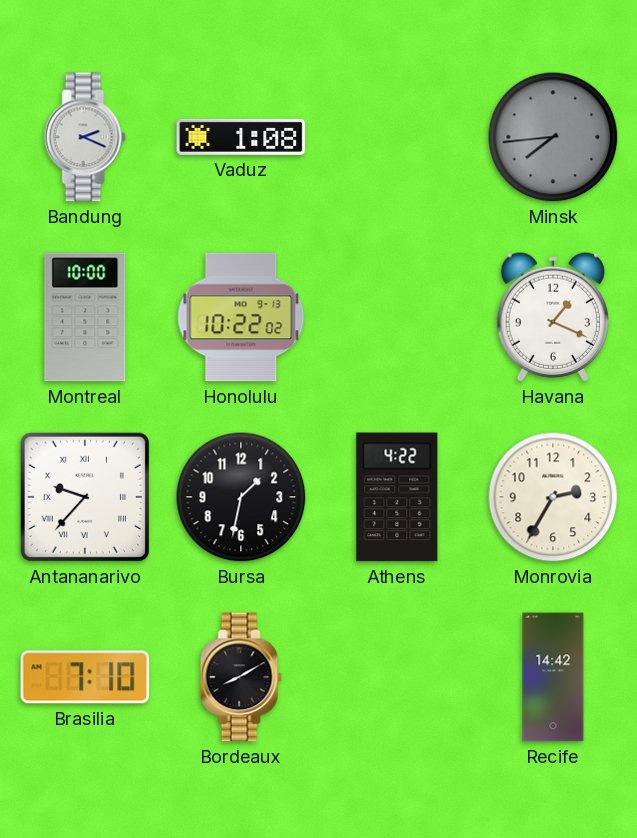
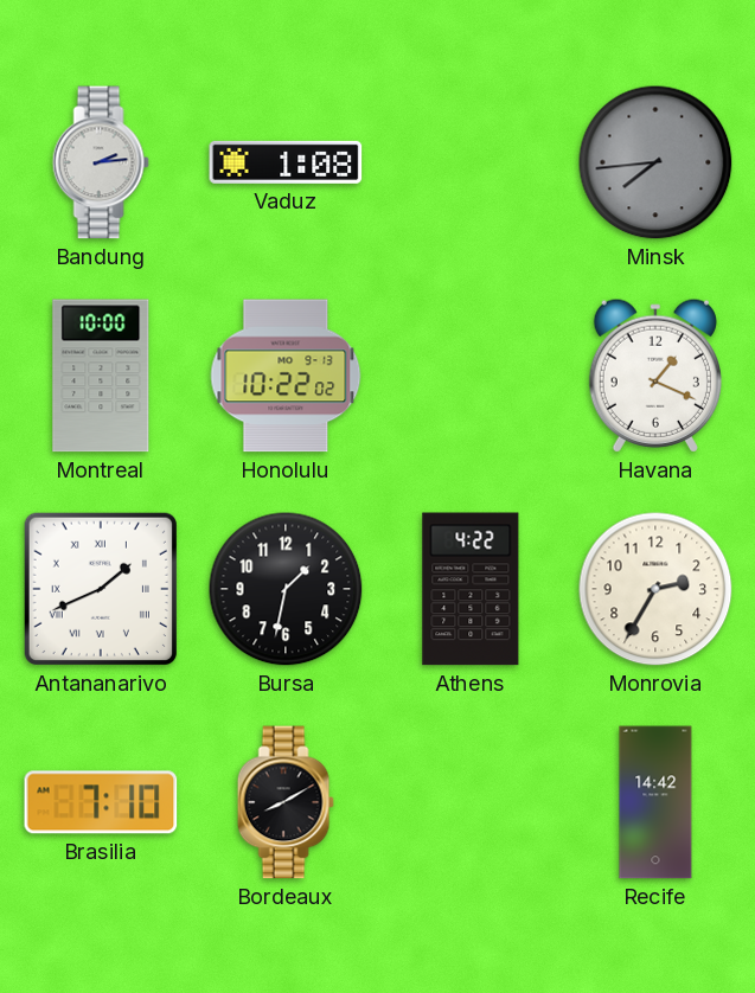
Bandung: 2:19 -> 2:14 (101, 162)
Antananarivo: 9:37 -> 1:41 (101, 589)
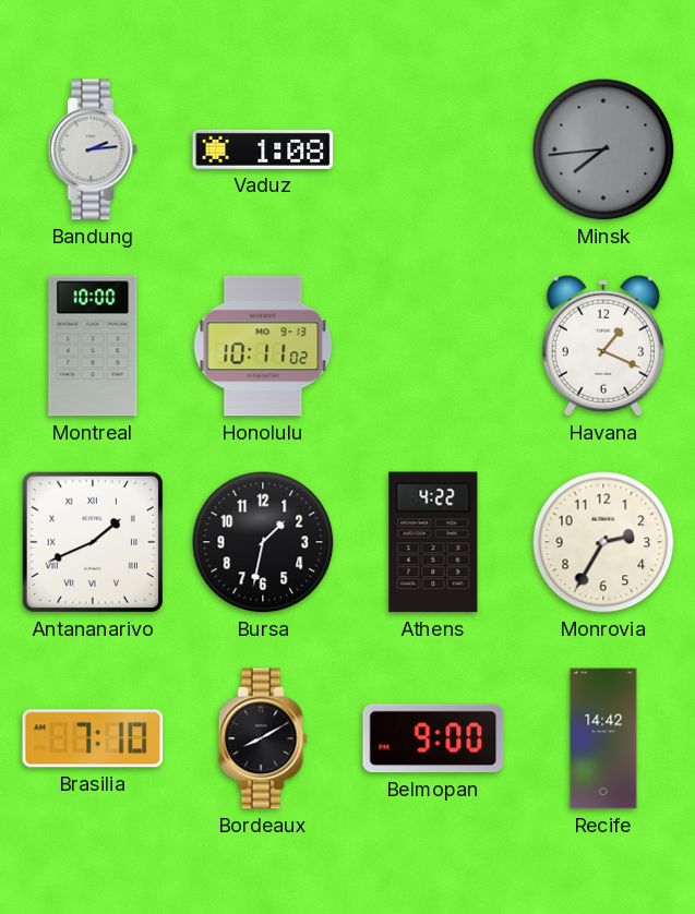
Honolulu: 10:22 -> 10:11 (263, 346)
Belmopan: none -> 9:00 (433, 738)
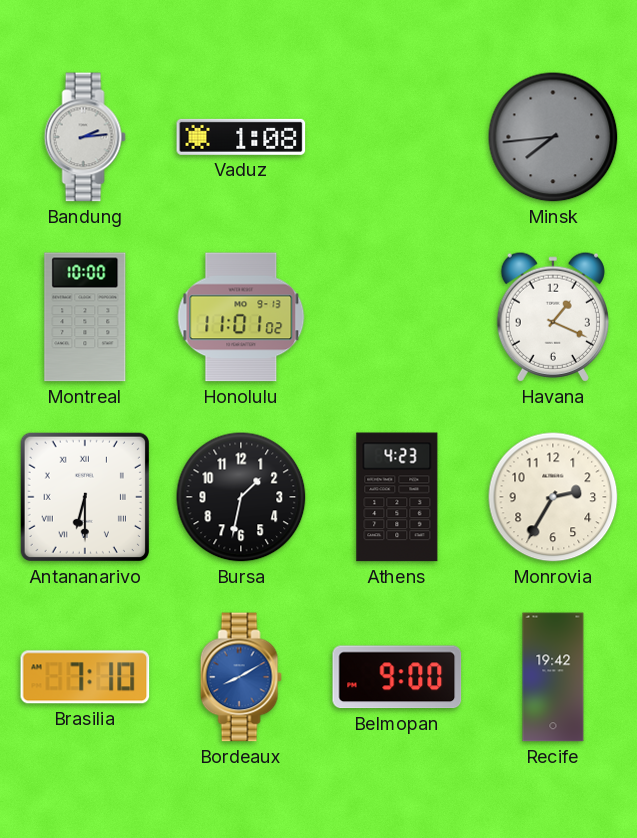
Honolulu: 10:11 -> 11:01 (241, 317)
Antananarivo: 1:41 -> 6:30 (85, 497)
Athens: 4:22 -> 4:23 (397, 497)
Bordeaux dial: black -> blue (241, 677)
Recife: 14:42 -> 19:42 (553, 677)
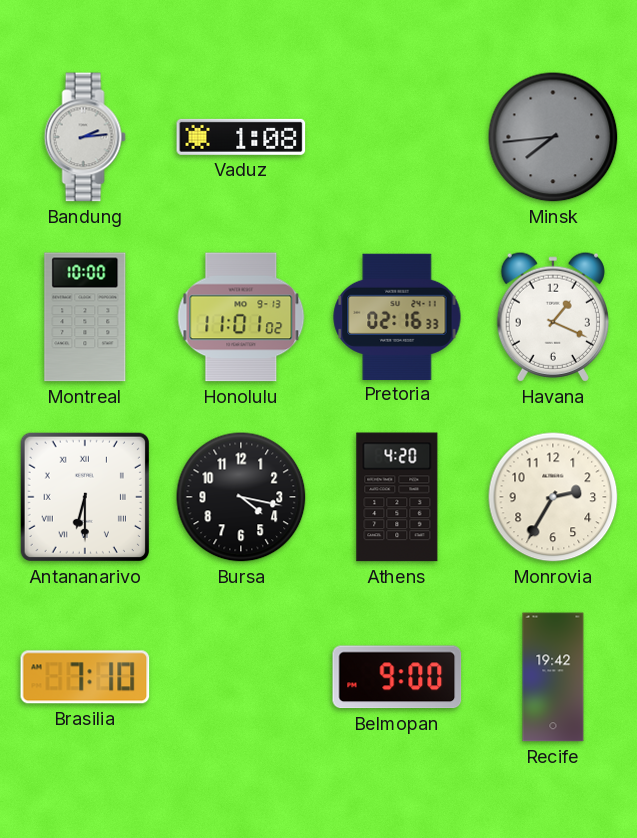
Pretoria: none -> 02:16 (397, 316)
Bursa: 1:32 -> 4:17 (241, 497)
Athens: 4:23 -> 4:20 (397, 497)
Bordeaux: 8:10 -> none (241, 677)
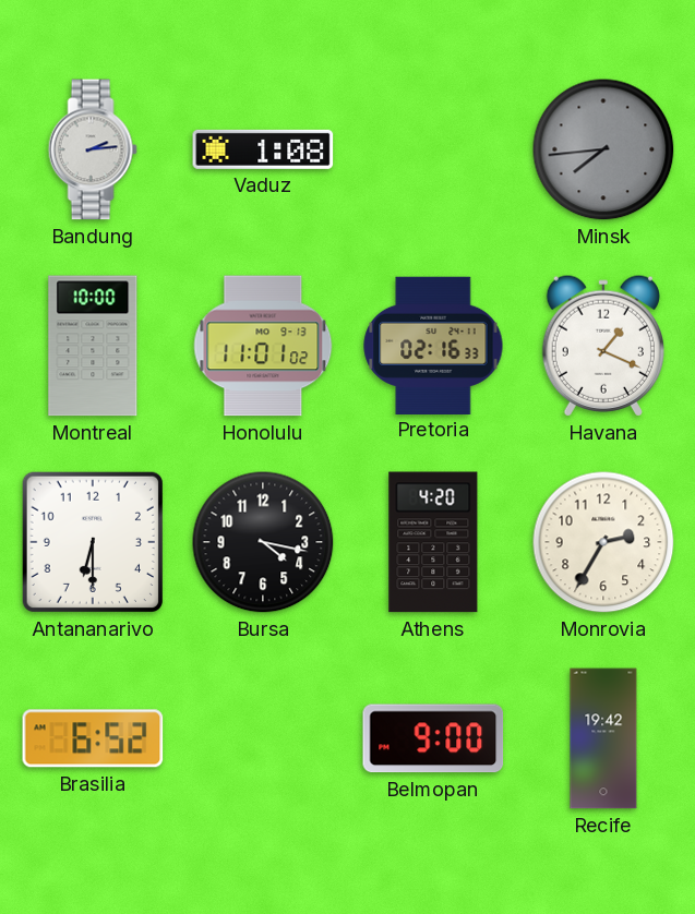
Antananarivo numerals: Roman -> Arabic (93, 542)
Brasilia: 7:10 -> 6:52 (93, 738)
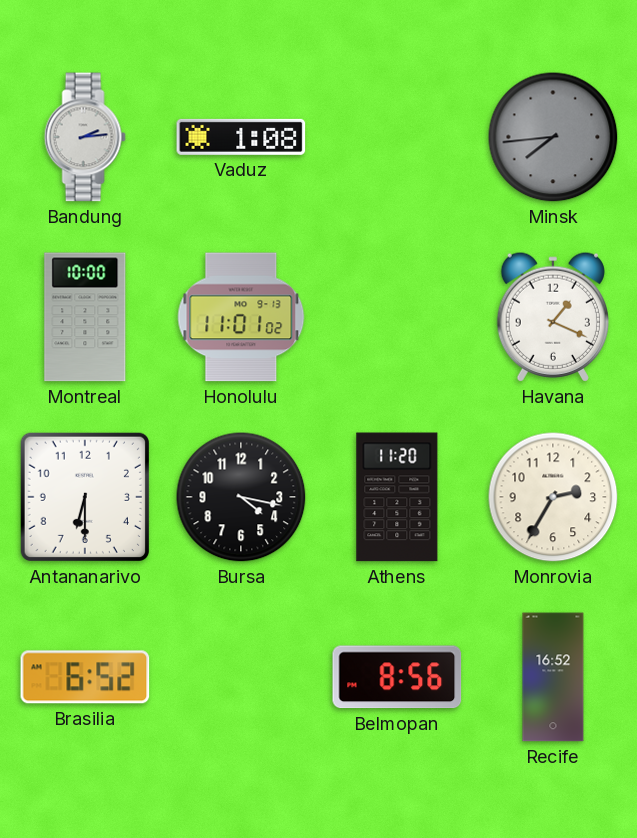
Pretoria: 02:16 -> none (433, 345)
Athens: 4:20 -> 11:20 (397, 497)
Belmopan: 9:00 -> 8:56 (397, 677)
Recife: 19:42 -> 16:52 (553, 677)
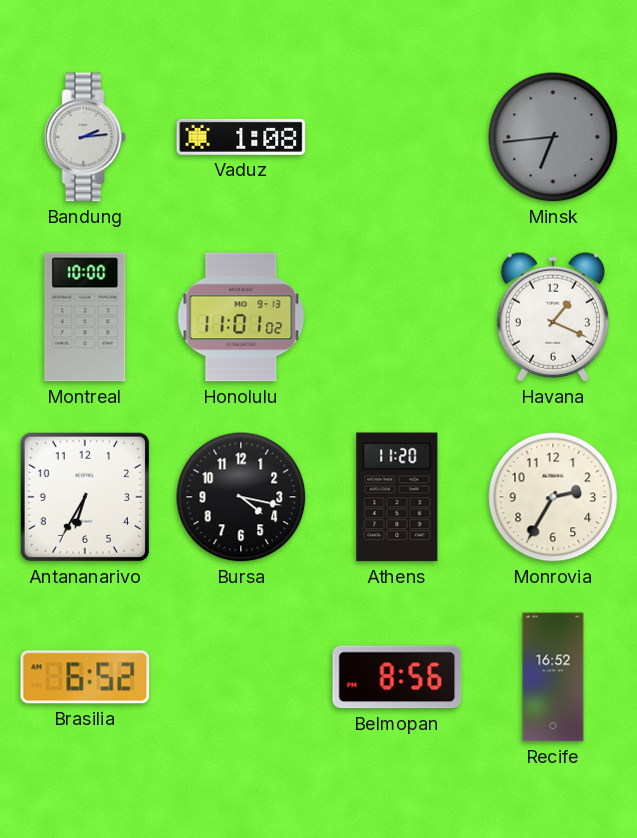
Minsk: 7:44 -> 6:44 (553, 137)
Antananarivo: 6:30 -> 6:35 (85, 497)
